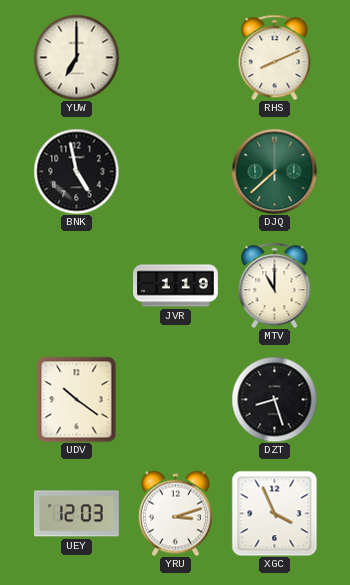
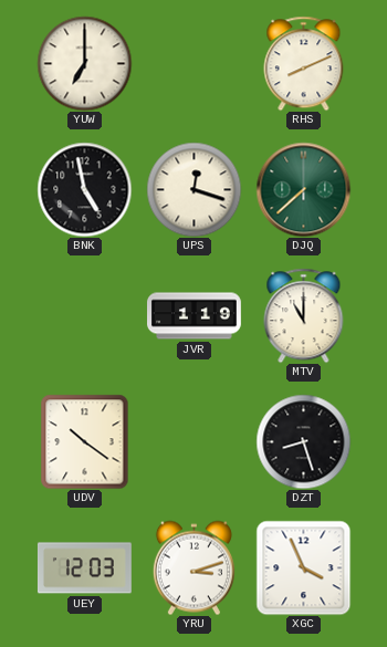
UPS: none -> 12:18 (193, 189)
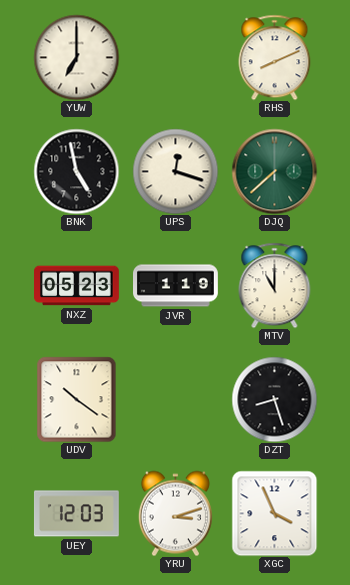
NXZ: none -> 05:23 (77, 286)
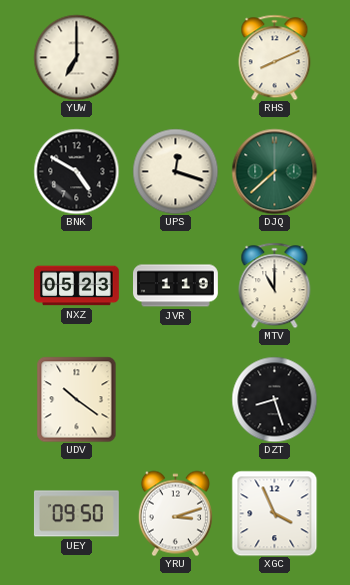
BNK: 4:58 -> 4:50 (76, 171)
UEY: 12:03 -> 09:50 (76, 514)
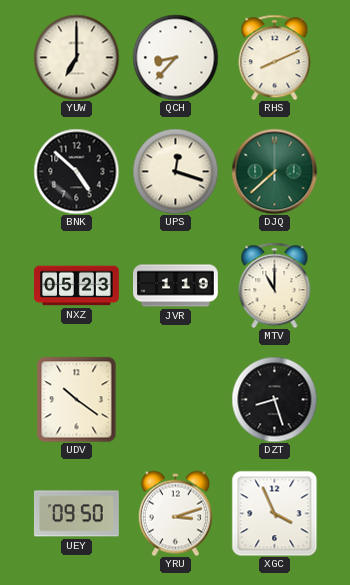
QCH: none -> 8:37 (175, 57)
BNK: 4:50 -> 4:52 (76, 171)
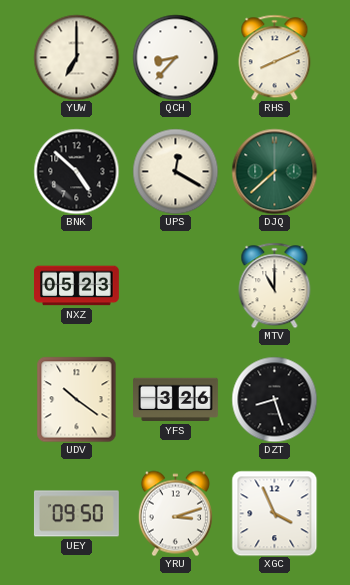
UPS: 12:18 -> 12:20 (175, 171)
JVR: 1:19 -> none (176, 286)
YFS: none -> 3:26 (176, 400)
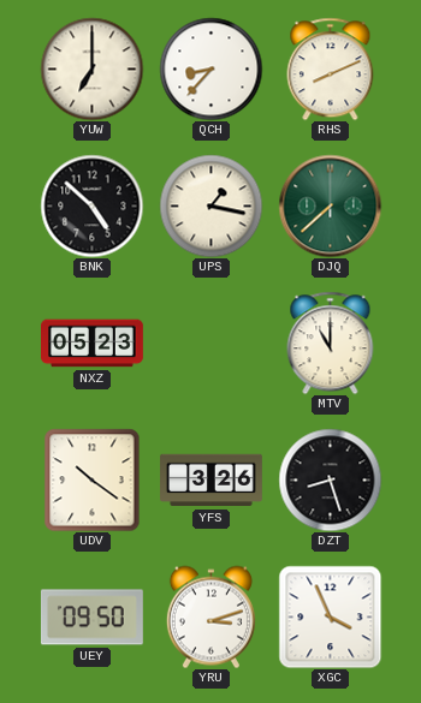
UPS: 12:20 -> 1:17 (210, 205)
